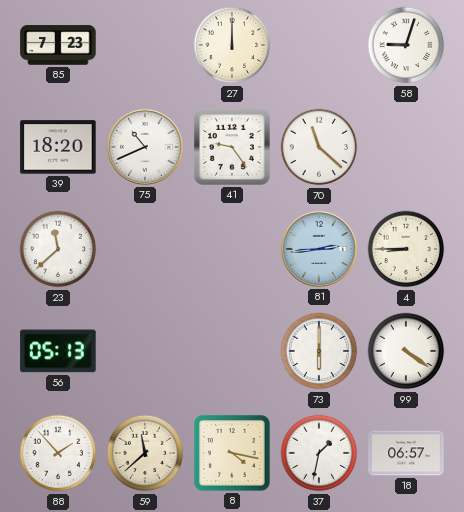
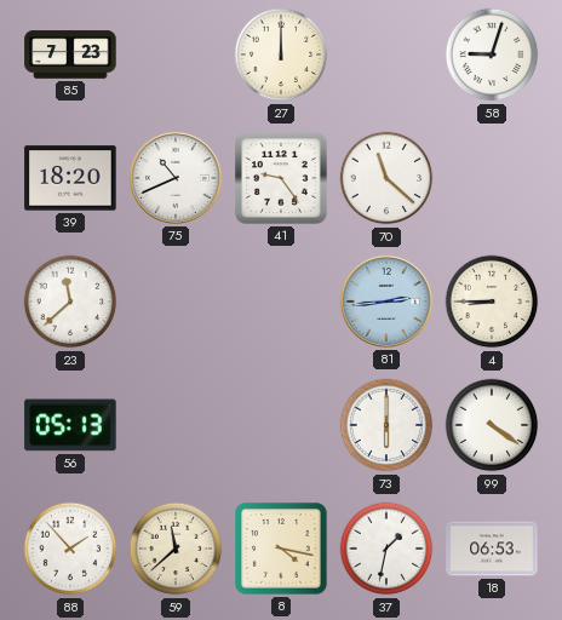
18: 06:57 -> 06:53 (492, 549)
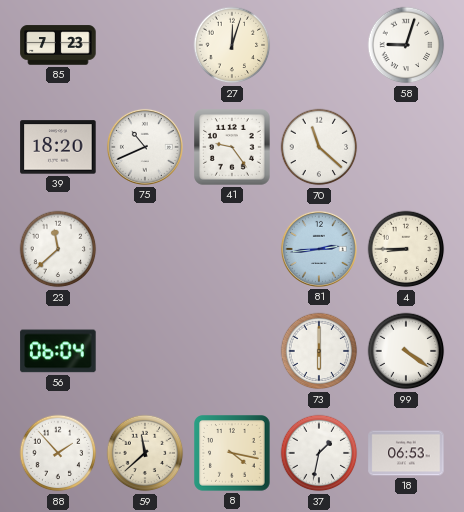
27: 12:00 -> 12:03 (232, 45)
56: 05:13 -> 06:04 (58, 351)
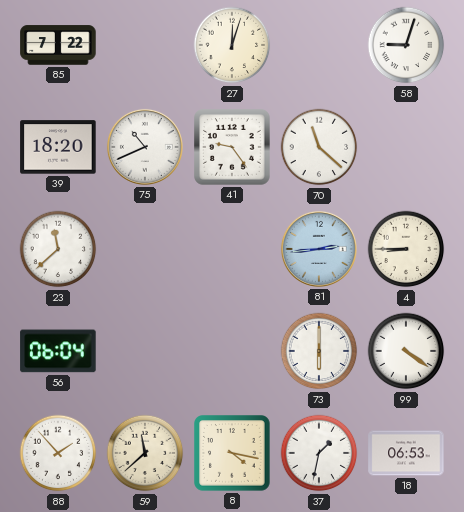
85: 7:23 -> 7:22 (58, 45)
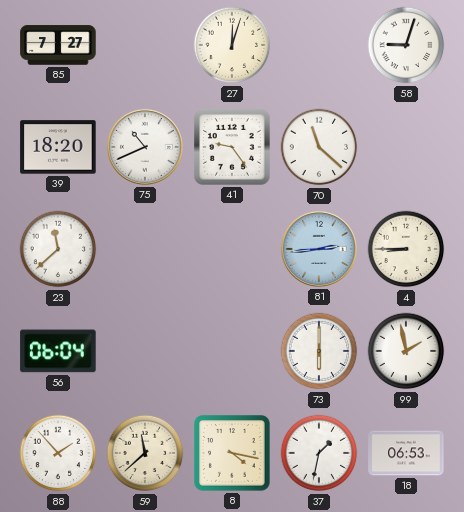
85: 7:22 -> 7:27 (58, 45)
99: 4:21 -> 1:58 (406, 351)
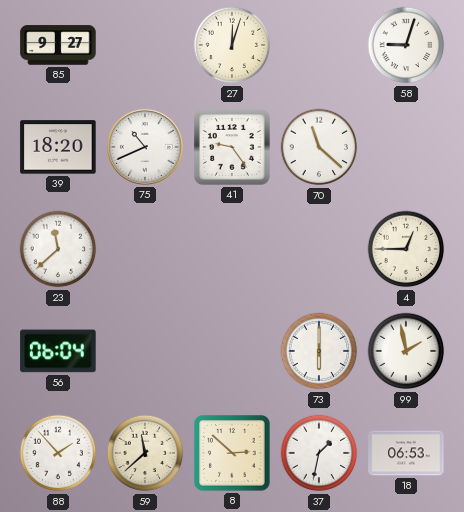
85: 7:27 -> 9:27 (58, 45)
81: 2:44 -> none (319, 249)
4: 8:45 -> 12:45 (406, 249)
8: 4:17 -> 2:52 (233, 454)
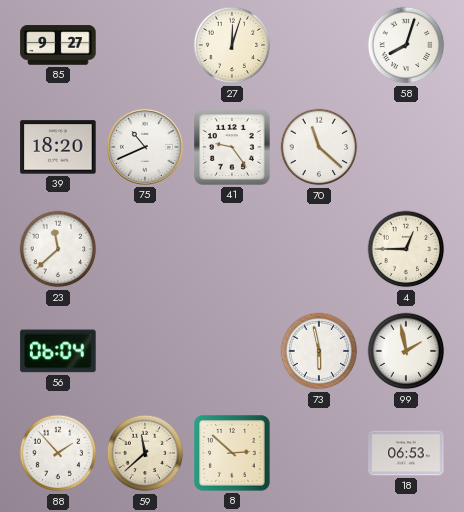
58: 9:03 -> 8:03 (406, 45)
73: 6:00 -> 5:58 (319, 351)
37: 1:32 -> none (319, 453)
